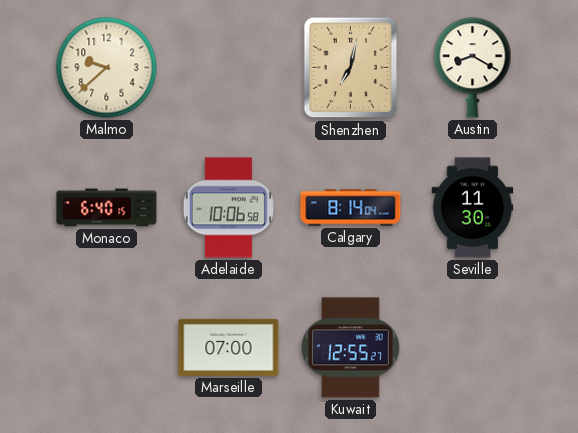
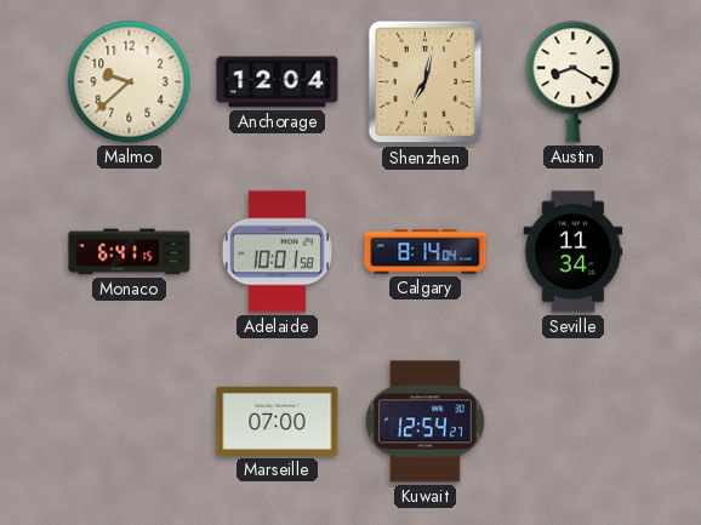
Anchorage: none -> 12:04 (278, 82)
Monaco: 6:40 -> 6:41 (130, 252)
Adelaide: 10:06 -> 10:01 (277, 252)
Seville: 11:30 -> 11:34 (574, 252)
Kuwait: 12:55 -> 12:54 (424, 422)
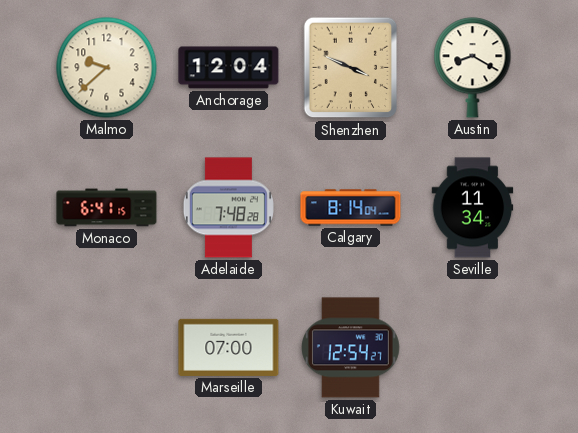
Shenzhen: 7:02 -> 3:49 (351, 68)
Adelaide: 10:01 -> 7:48 (228, 208)
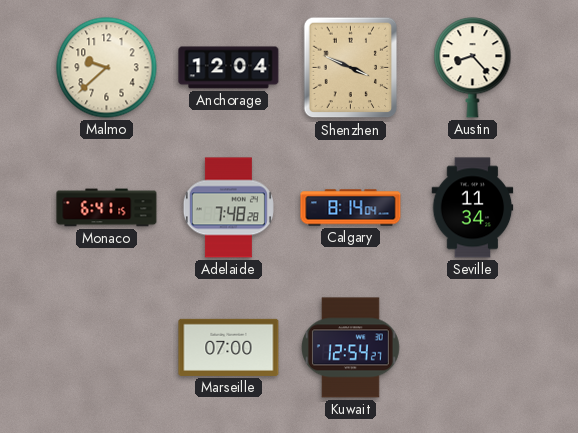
Austin: 8:20 -> 8:23 (473, 68)
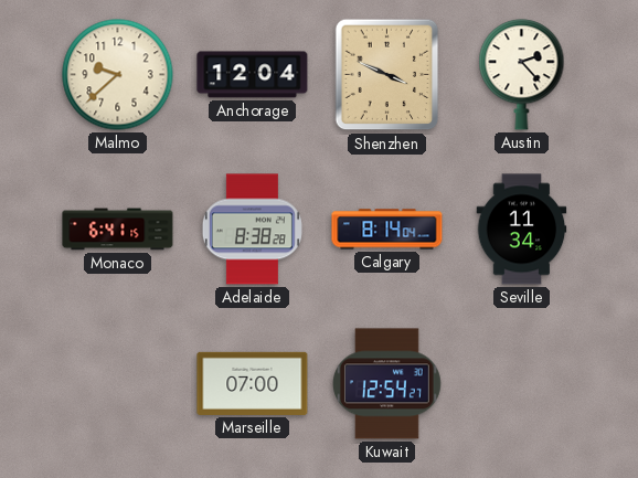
Austin: 8:23 -> 2:23 (522, 75)
Adelaide: 7:48 -> 8:38 (252, 230)
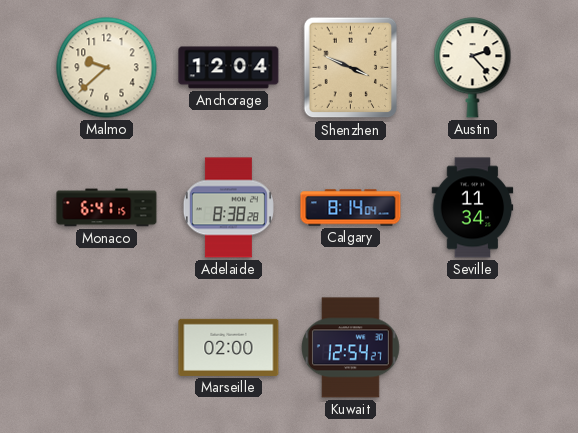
Marseille: 07:00 -> 02:00 (229, 347)
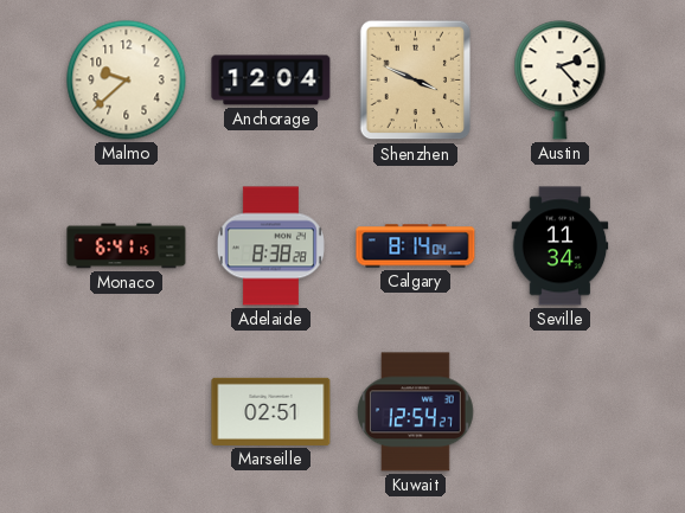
Marseille: 02:00 -> 02:51 (271, 411)
